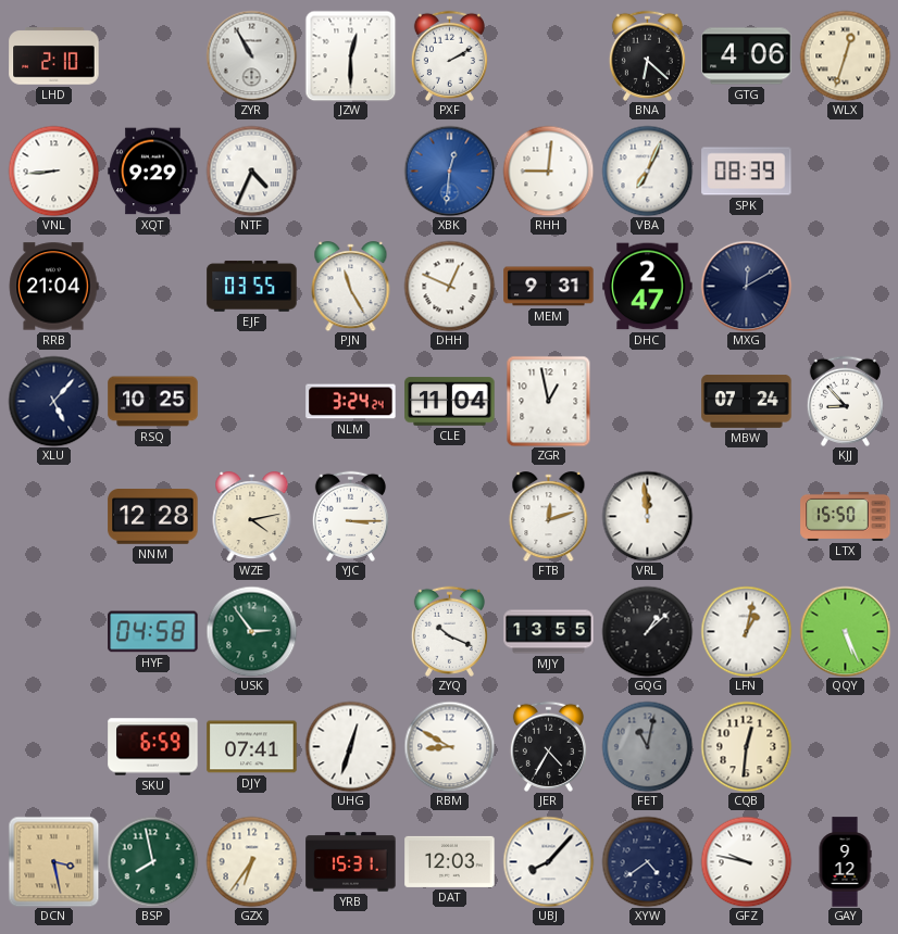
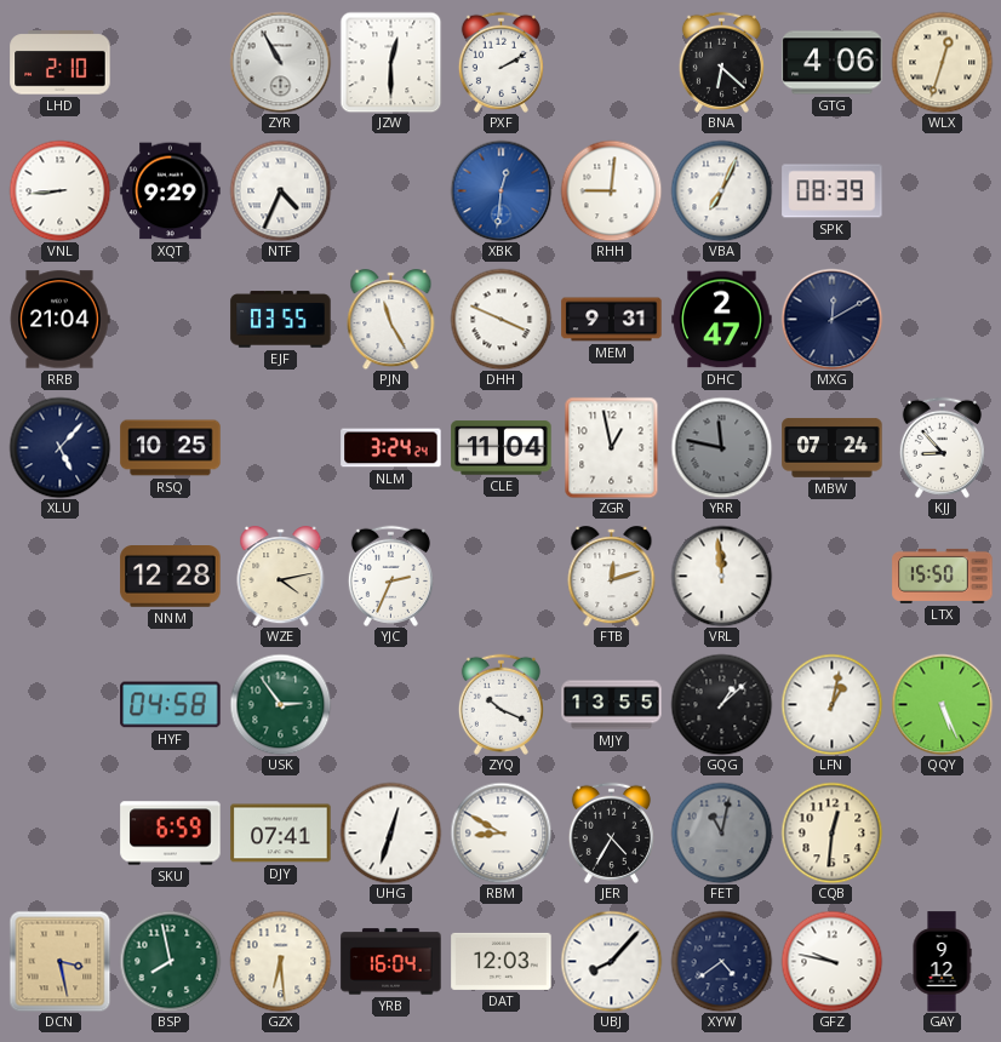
DHH: 12:49 -> 3:49 (501, 319)
YRR: none -> 11:47 (721, 447)
YJC: 3:15 -> 2:34 (390, 576)
GZX: 6:36 -> 6:29 (280, 961)
YRB: 15:31 -> 16:04 (391, 962)
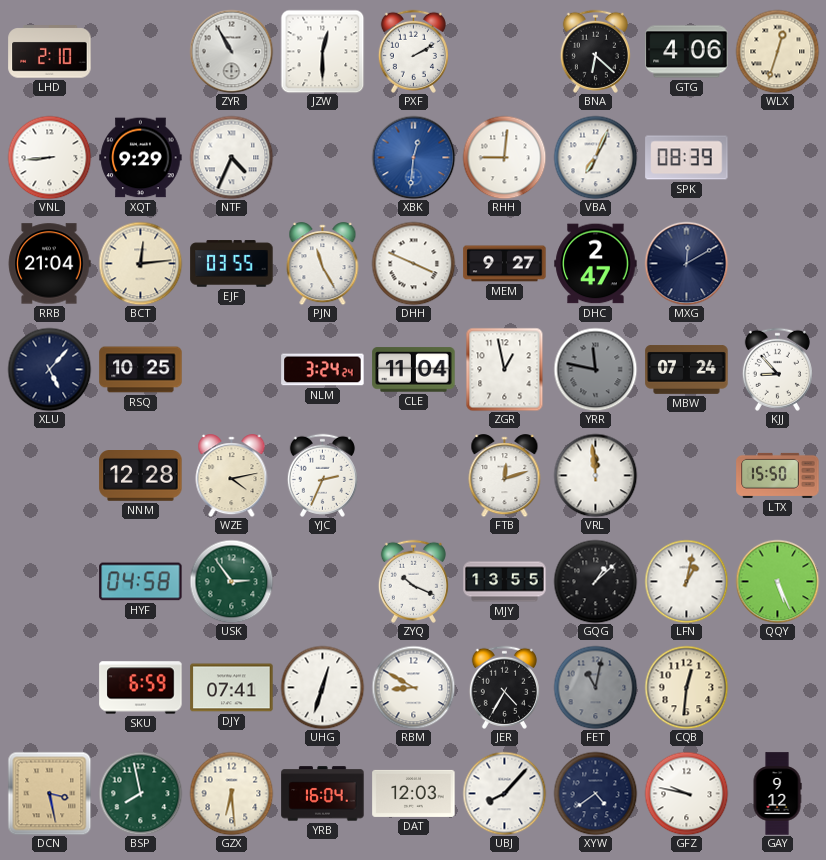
BCT: none -> 12:14 (140, 263)
MEM: 9:31 -> 9:27 (505, 264)
